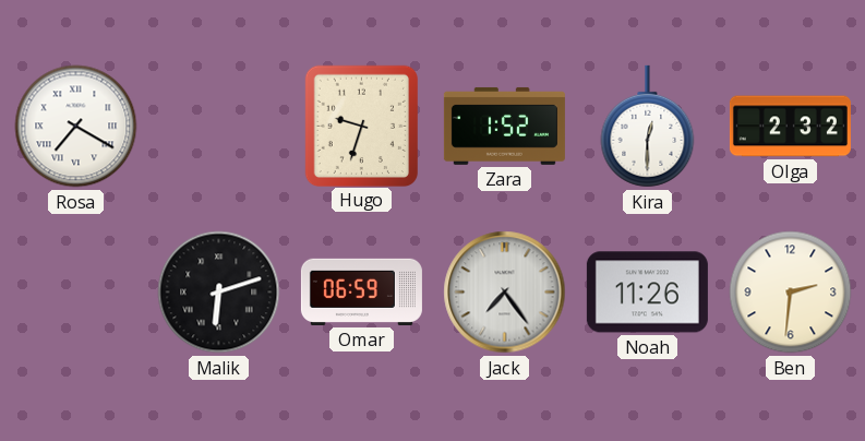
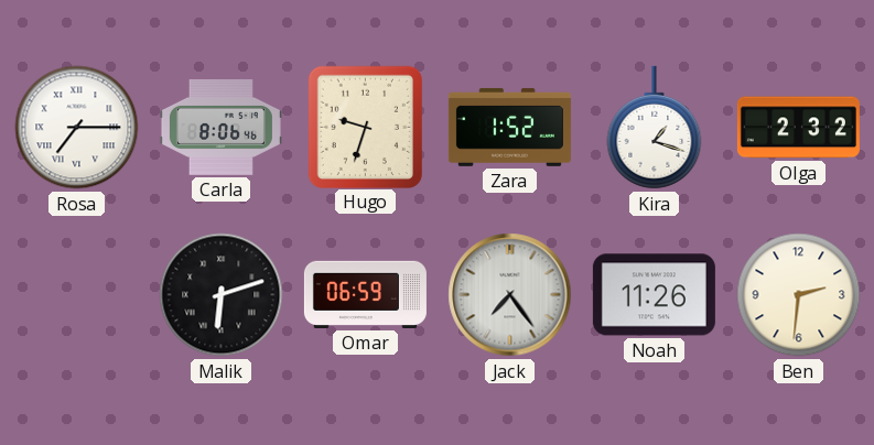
Rosa: 7:20 -> 7:15 (77, 128)
Carla: none -> 8:06 (220, 128)
Kira: 12:30 -> 1:18 (655, 128)
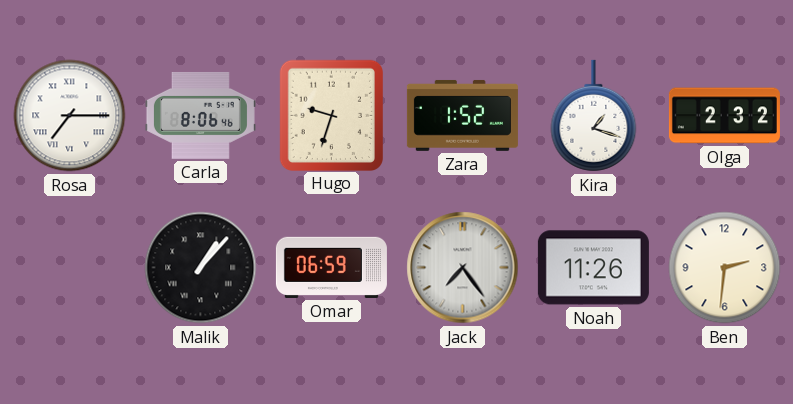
Malik: 6:12 -> 1:07 (201, 268)
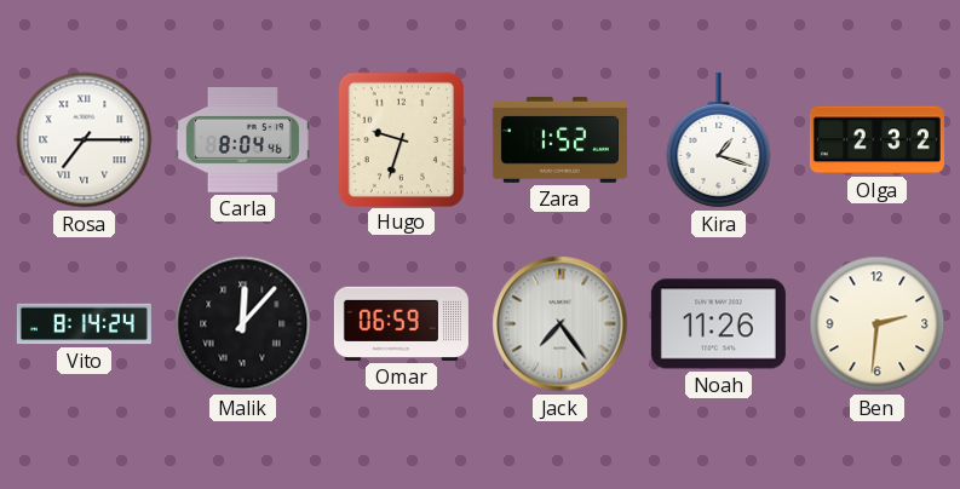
Carla: 8:06 -> 8:04 (242, 140)
Vito: none -> 8:14 (84, 324)
Malik: 1:07 -> 12:07 (243, 324)
